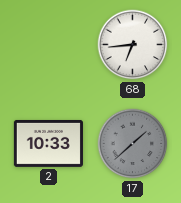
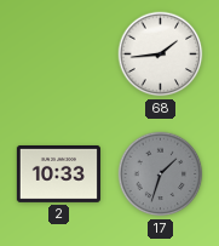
68: 6:44 -> 1:44 (161, 55)
17: 1:38 -> 1:33 (161, 175)
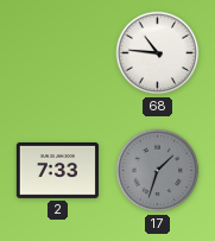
68: 1:44 -> 10:46 (158, 53)
2: 10:33 -> 7:33 (57, 170)
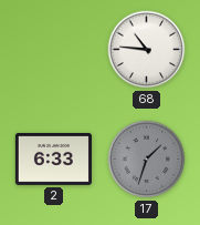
2: 7:33 -> 6:33 (53, 158)
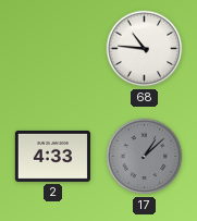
2: 6:33 -> 4:33 (52, 156)
17: 1:33 -> 1:08 (145, 157)
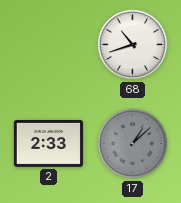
68: 10:46 -> 10:42 (133, 45)
2: 4:33 -> 2:33 (48, 143)
